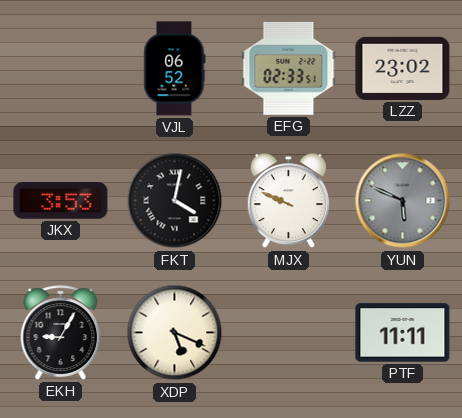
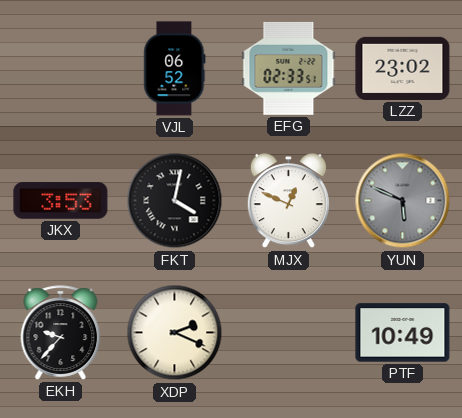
MJX: 9:49 -> 12:49 (288, 201)
EKH: 9:05 -> 9:37 (61, 333)
XDP: 5:19 -> 2:19 (175, 333)
PTF: 11:11 -> 10:49 (403, 333)
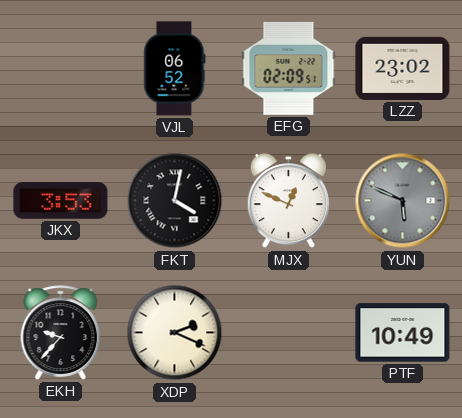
EFG: 02:33 -> 02:09 (289, 68)
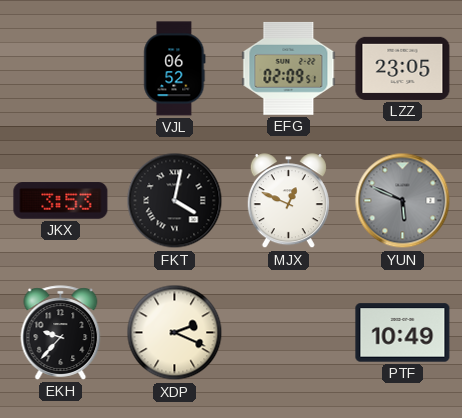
LZZ: 23:02 -> 23:05 (403, 68)
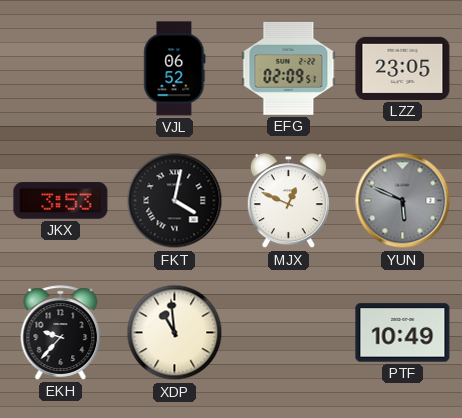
XDP: 2:19 -> 10:59 (175, 333)
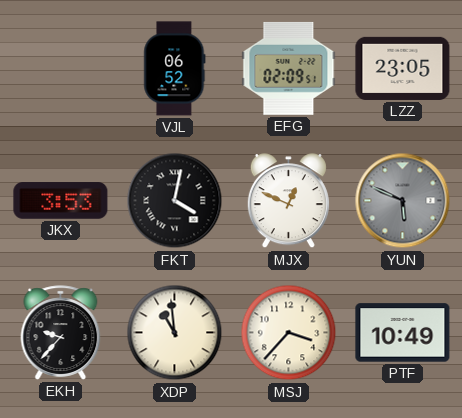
MSJ: none -> 3:37 (289, 333)
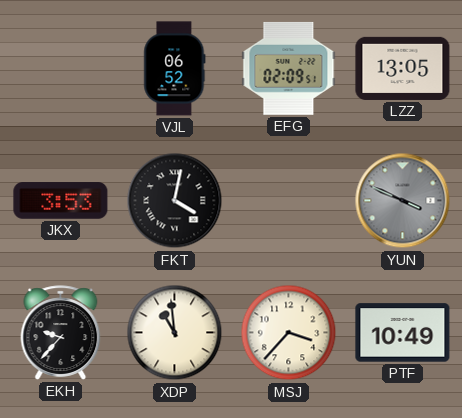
LZZ: 23:05 -> 13:05 (403, 68)
MJX: 12:49 -> none (288, 201)
YUN: 5:49 -> 3:49 (403, 201)
